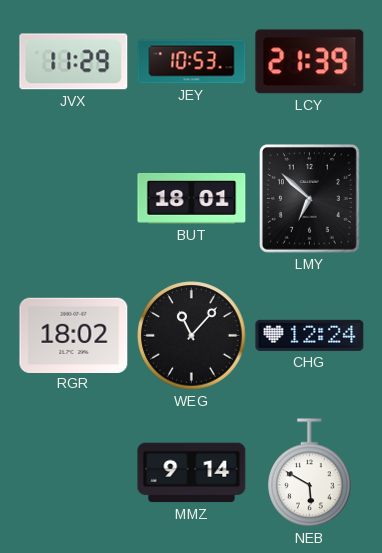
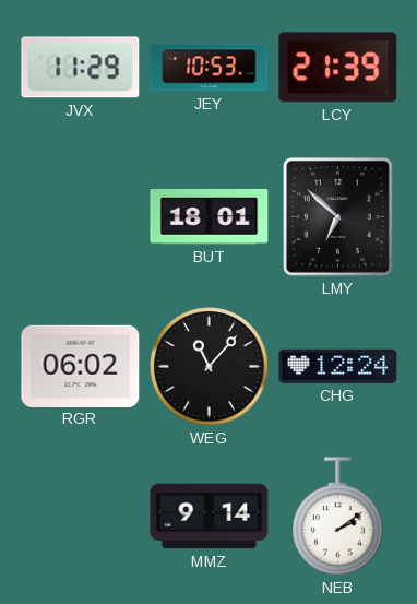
RGR: 18:02 -> 06:02 (81, 366)
NEB: 5:50 -> 2:09 (338, 517)
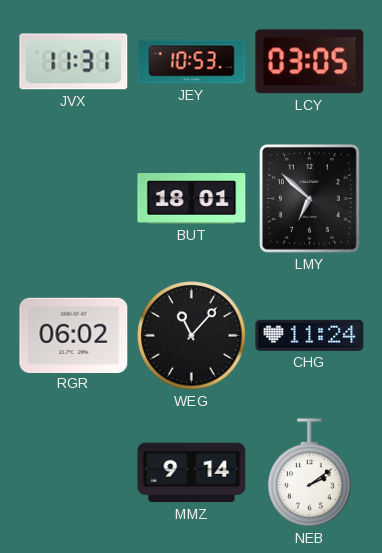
JVX: 11:29 -> 11:31 (74, 62)
LCY: 21:39 -> 03:05 (310, 62)
CHG: 12:24 -> 11:24 (310, 335)
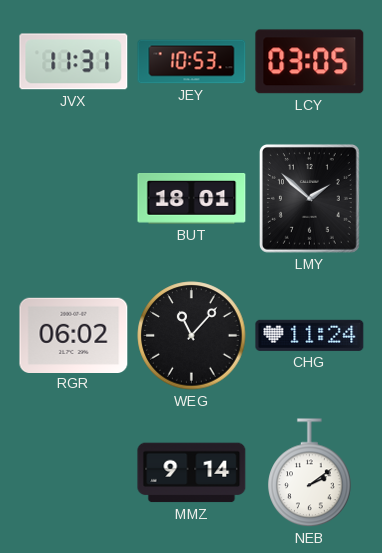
LMY: 6:52 -> 1:52 (309, 198)
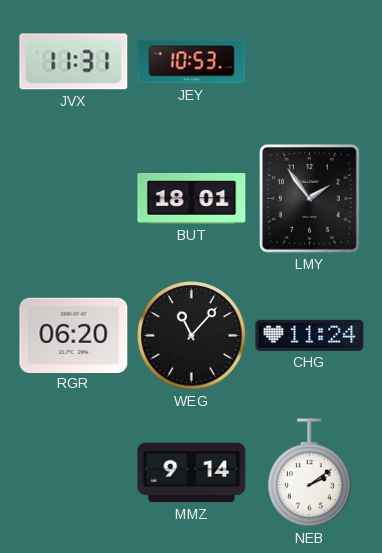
LCY: 03:05 -> none (310, 62)
LMY: 1:52 -> 1:54 (309, 198)
RGR: 06:02 -> 06:20 (74, 335)
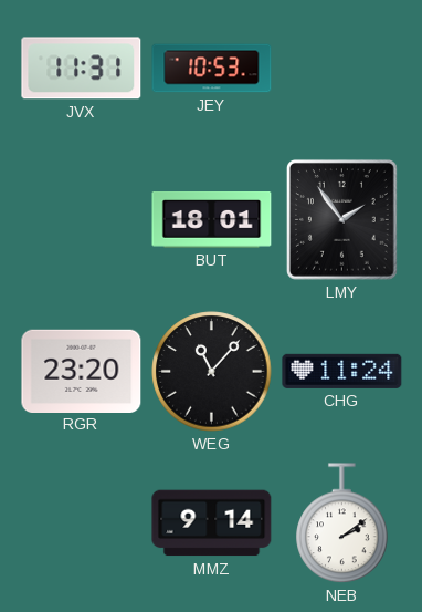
RGR: 06:20 -> 23:20 (82, 371)
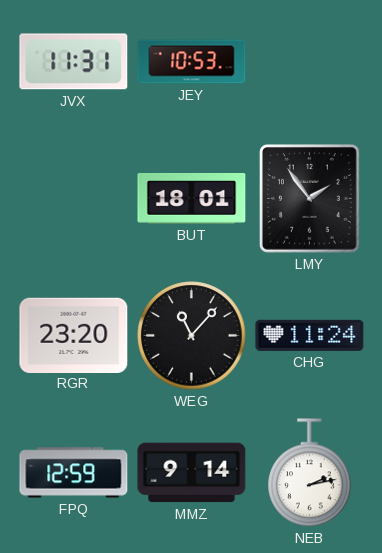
FPQ: none -> 12:59 (74, 473)
NEB: 2:09 -> 2:13 (310, 473)
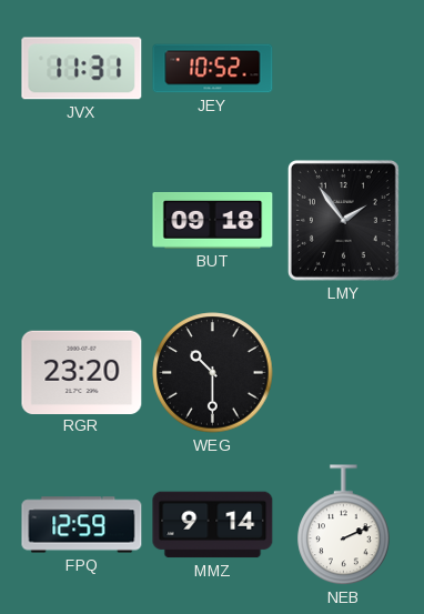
JEY: 10:53 -> 10:52 (213, 69)
BUT: 18:01 -> 09:18 (213, 221)
WEG: 11:07 -> 10:30 (213, 373)
CHG: 11:24 -> none (310, 335)
NEB: 2:13 -> 2:11 (344, 525)
